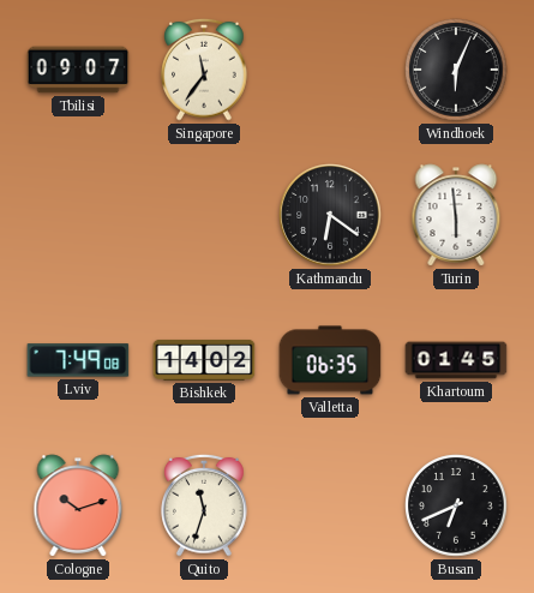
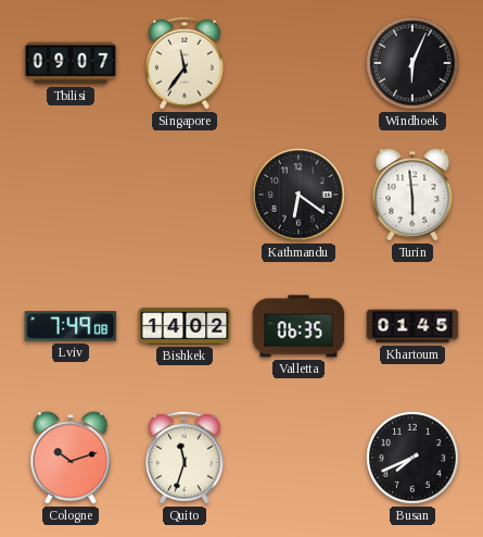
Busan: 6:41 -> 7:41 (412, 458)
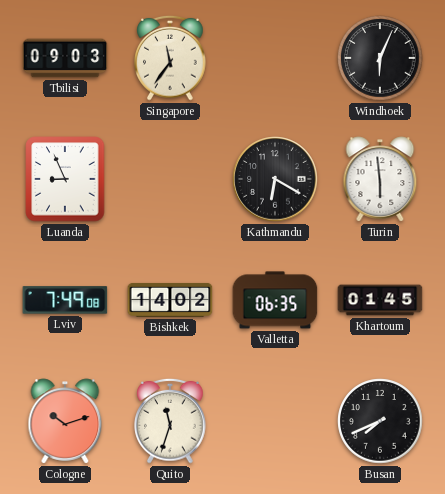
Tbilisi: 09:07 -> 09:03 (65, 58)
Luanda: none -> 8:56 (65, 179)
Kathmandu: 6:21 -> 6:20 (275, 179)
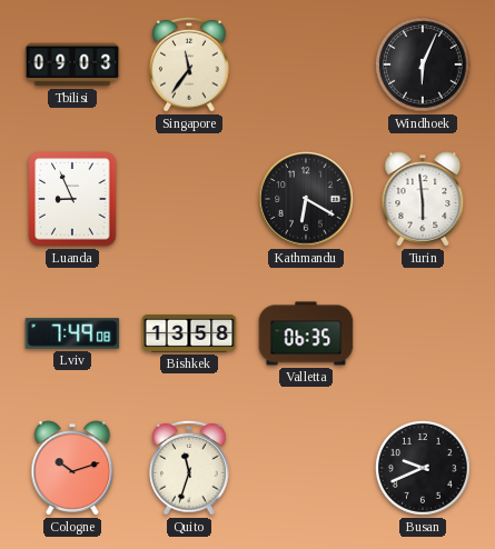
Bishkek: 14:02 -> 13:58 (189, 333)
Khartoum: 01:45 -> none (380, 300)
Busan: 7:41 -> 9:41 (423, 468)
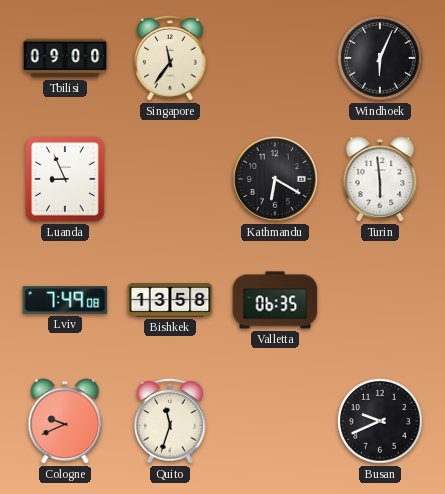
Tbilisi: 09:03 -> 09:00 (65, 58)
Cologne: 10:12 -> 9:41 (65, 421)
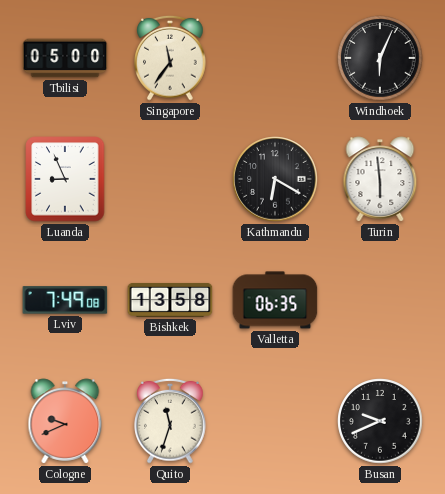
Tbilisi: 09:00 -> 05:00 (65, 58)
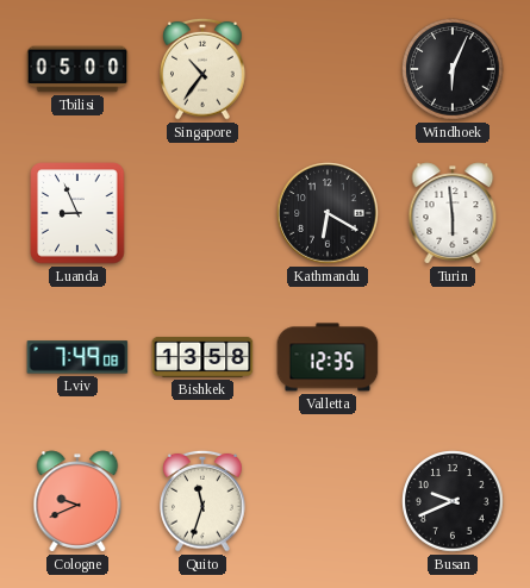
Singapore: 11:36 -> 10:36 (202, 69)
Valletta: 06:35 -> 12:35 (328, 357)
